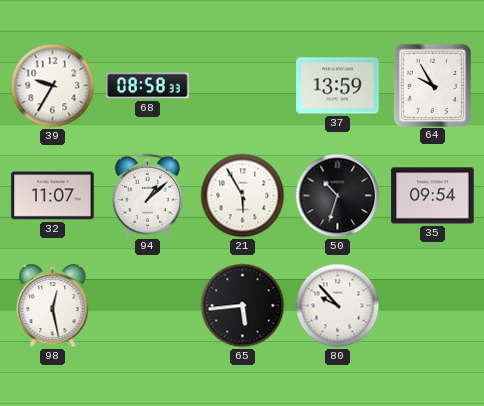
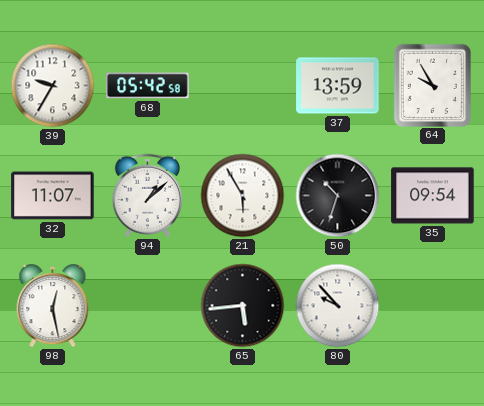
68: 08:58 -> 05:42 (148, 86)
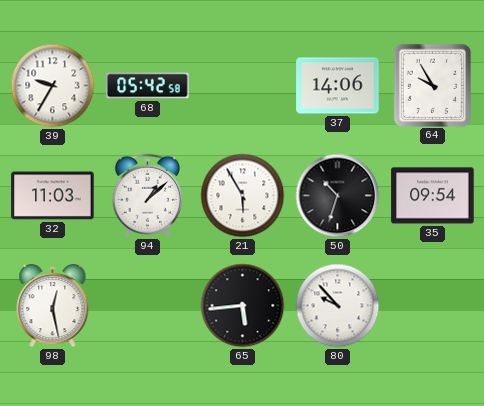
37: 13:59 -> 14:06 (338, 86)
32: 11:07 -> 11:03 (53, 196)
